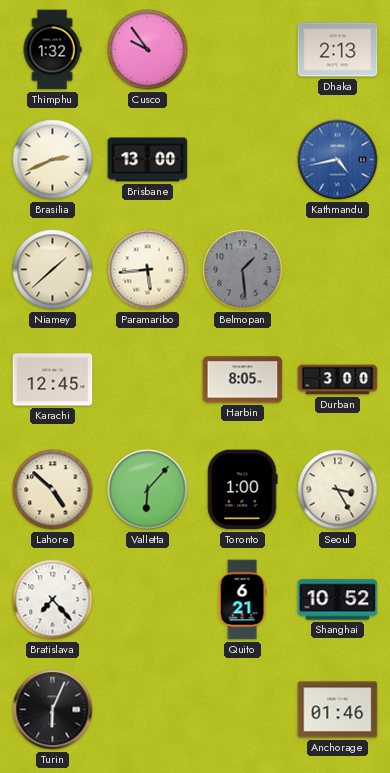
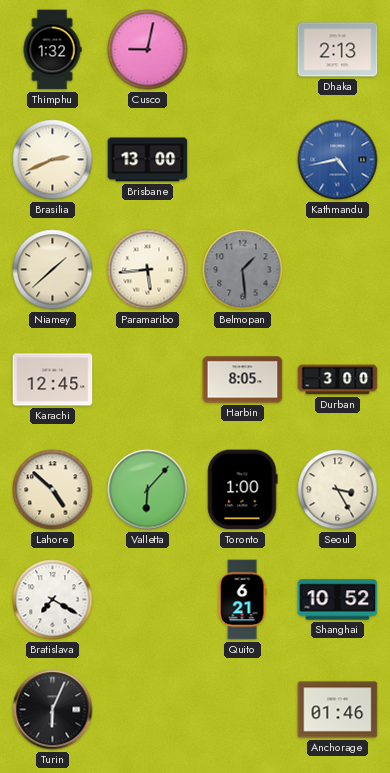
Cusco: 9:54 -> 9:02 (148, 50)
Bratislava: 7:23 -> 7:20 (53, 600)
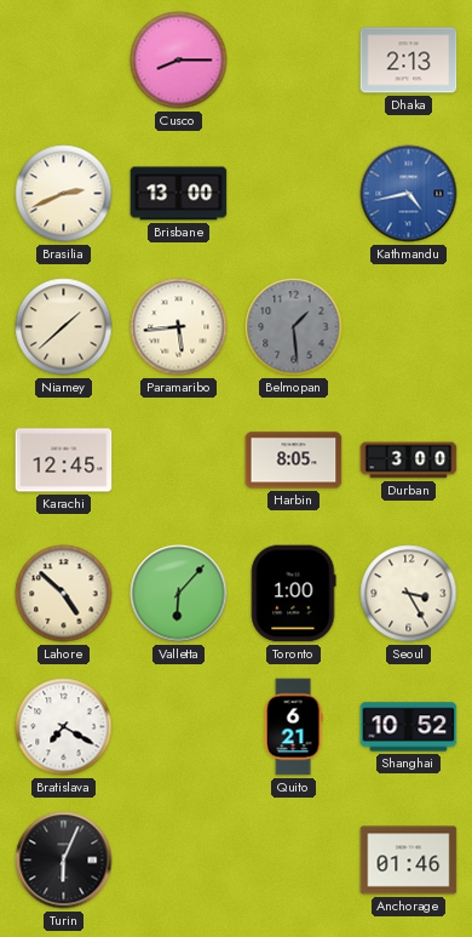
Thimphu: 1:32 -> none (52, 50)
Cusco: 9:02 -> 8:15 (179, 61)
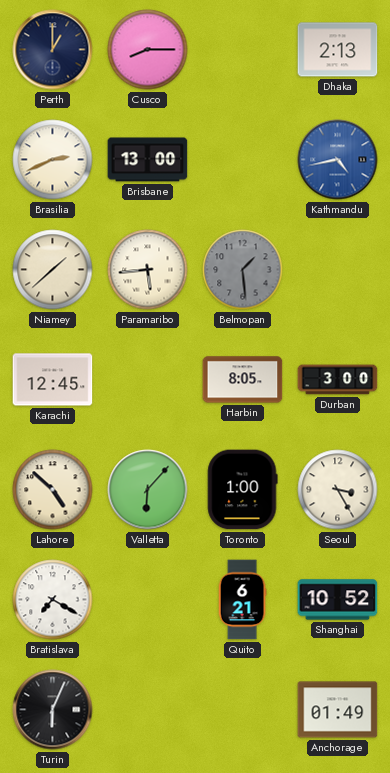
Perth: none -> 1:00 (53, 50)
Anchorage: 01:46 -> 01:49 (338, 710)
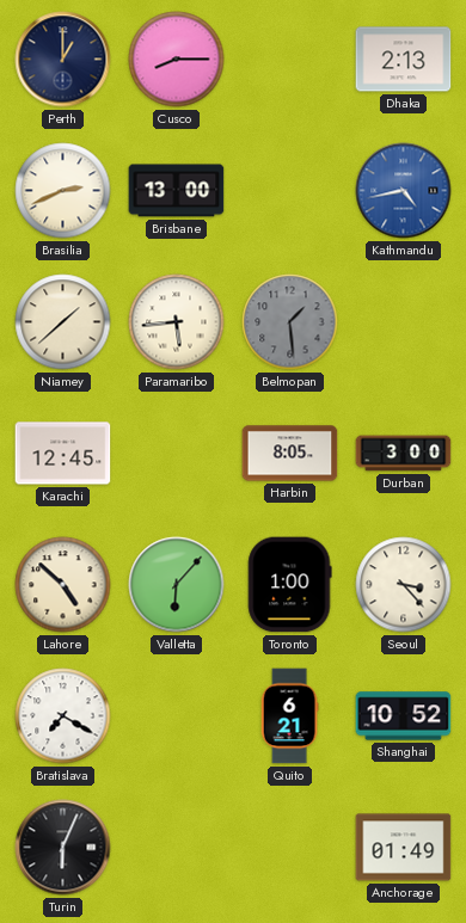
Seoul: 3:25 -> 3:23 (404, 585)
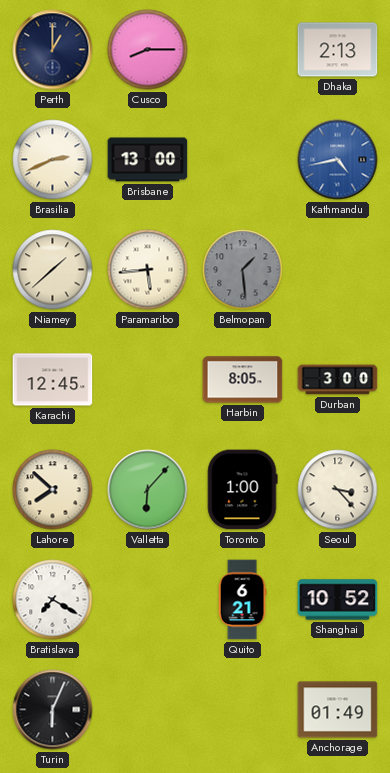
Lahore: 4:52 -> 7:52 (53, 490)
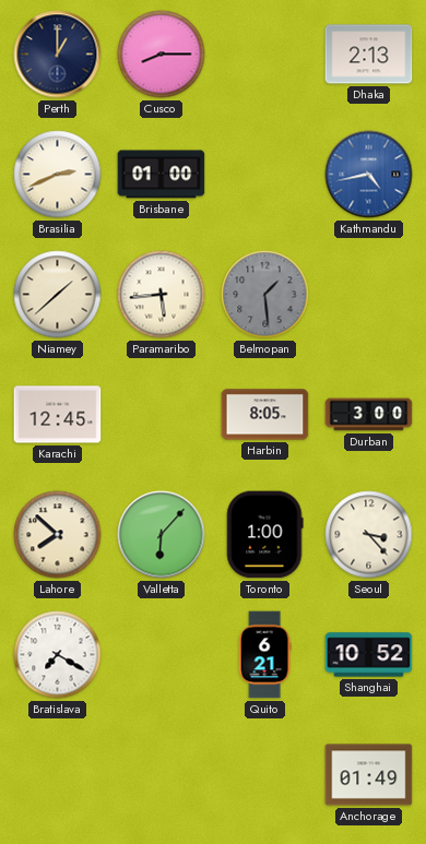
Brisbane: 13:00 -> 01:00 (162, 175)
Turin: 6:04 -> none (53, 710)
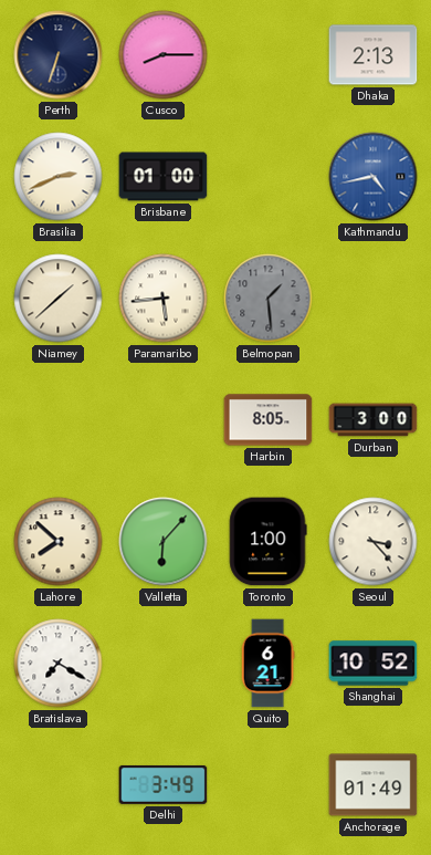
Perth: 1:00 -> 6:33 (59, 55)
Karachi: 12:45 -> none (58, 415)
Delhi: none -> 3:49 (164, 784)
